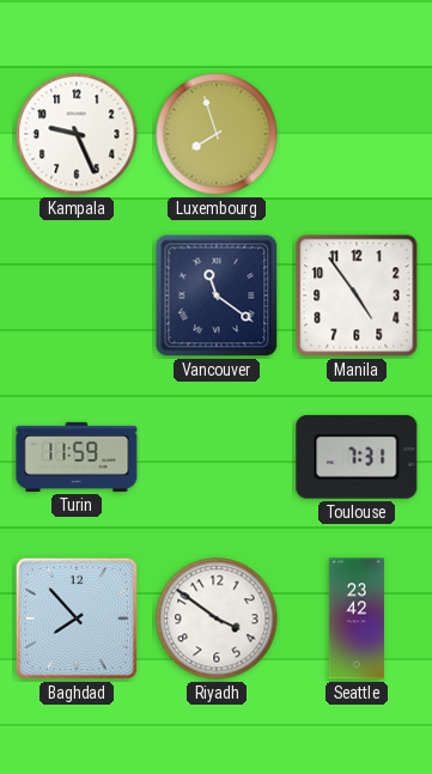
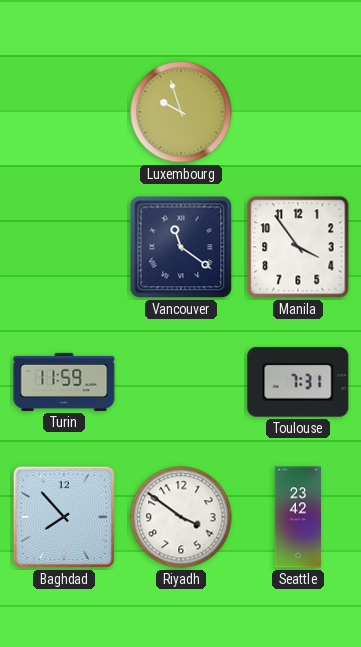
Kampala: 9:26 -> none (77, 134)
Luxembourg: 7:57 -> 9:57 (181, 112)
Manila: 4:54 -> 3:54 (298, 247)
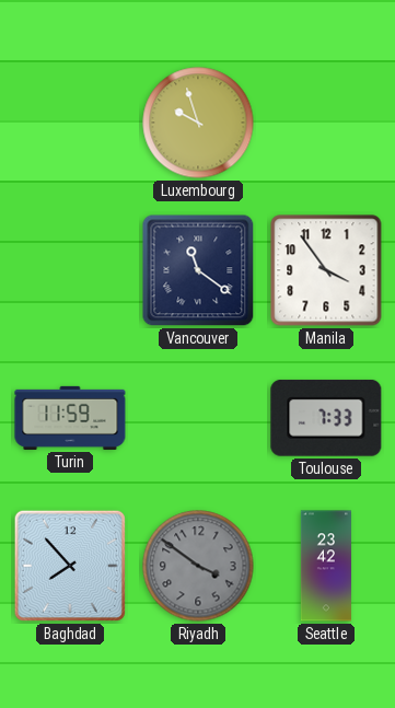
Toulouse: 7:31 -> 7:33 (326, 418)
Riyadh dial: white -> grey (198, 566)
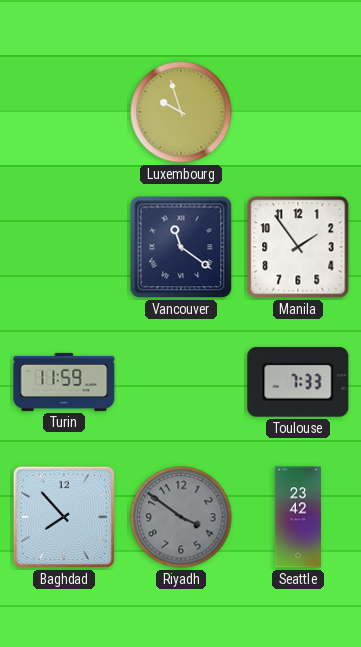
Manila: 3:54 -> 1:54 (298, 247)
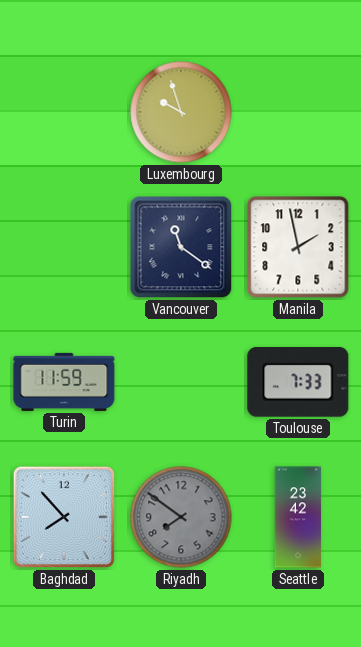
Manila: 1:54 -> 1:58 (298, 247)
Riyadh: 3:51 -> 7:51 (181, 517)
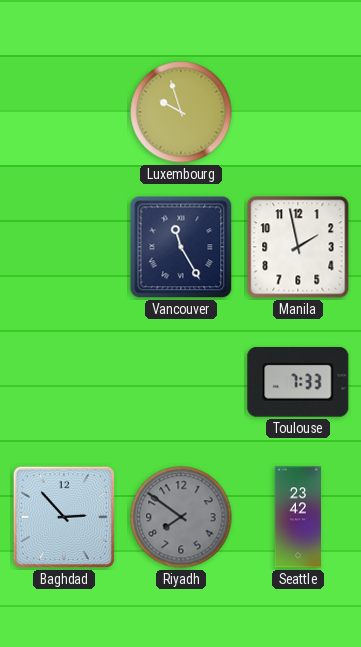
Vancouver: 11:21 -> 11:25 (181, 247)
Turin: 11:59 -> none (64, 382)
Baghdad: 7:53 -> 2:53 (64, 517)
